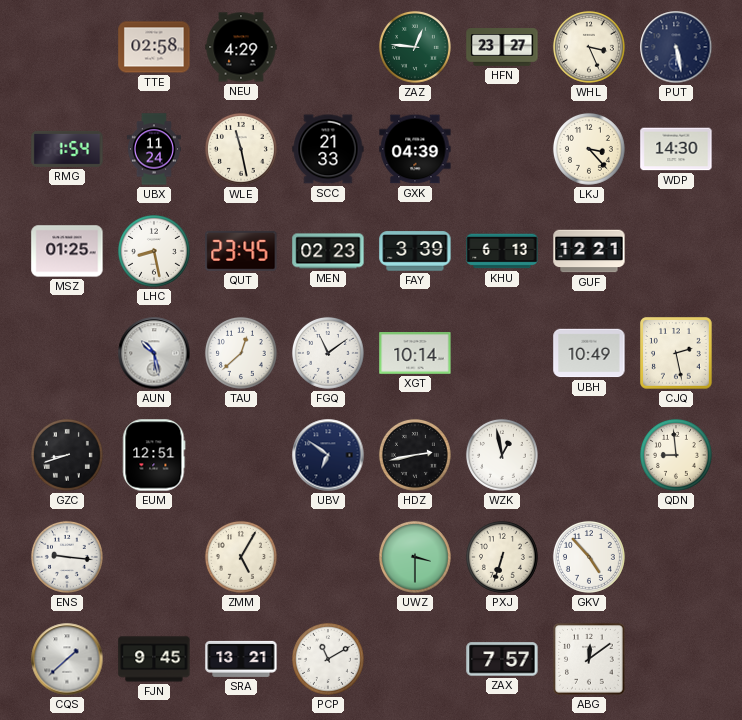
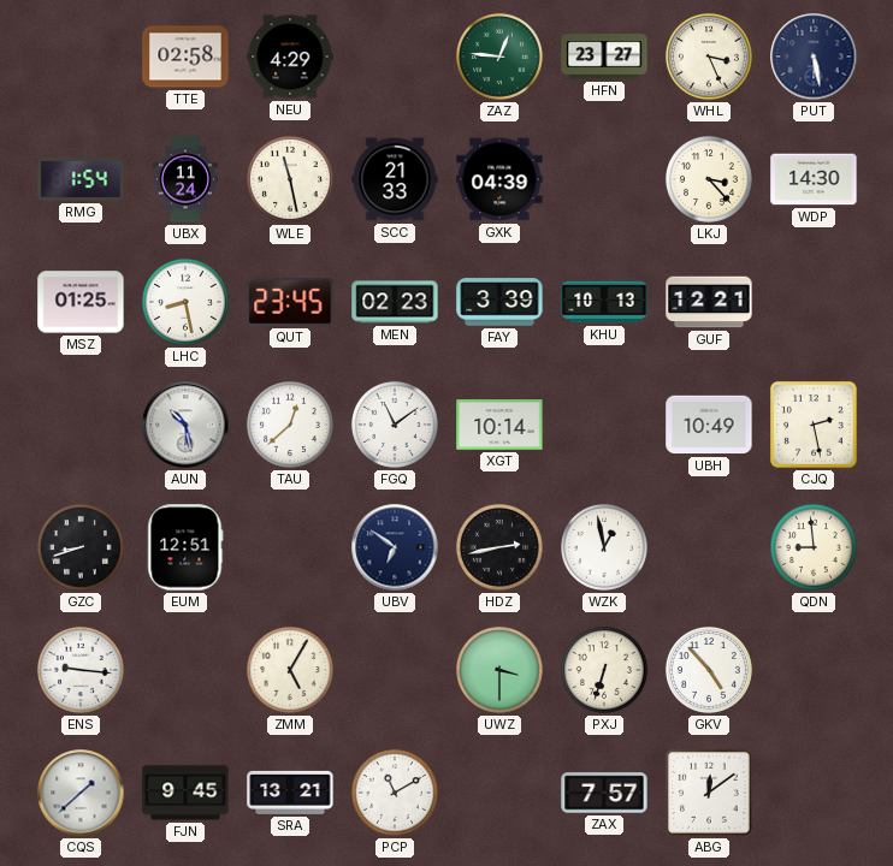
KHU: 6:13 -> 10:13 (604, 302)
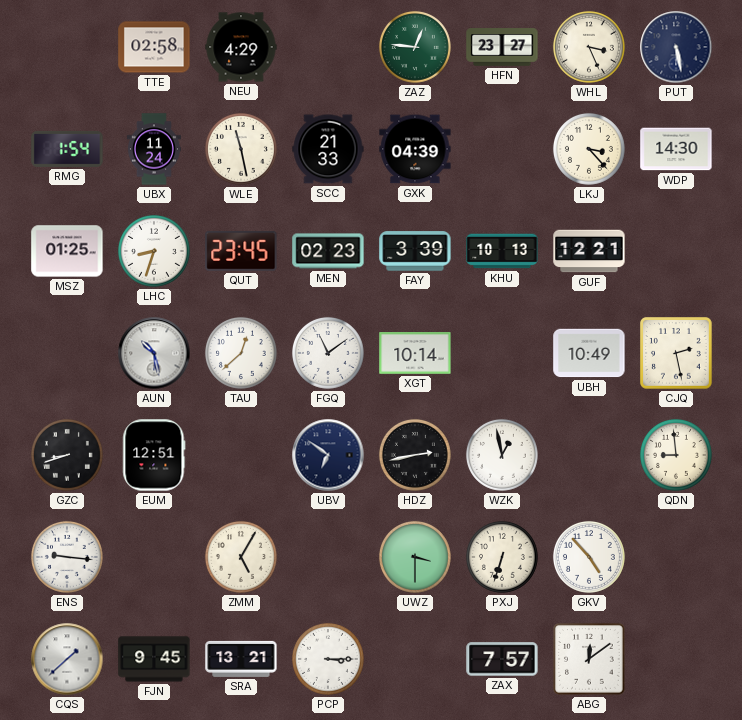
LHC: 8:28 -> 8:33 (154, 251)
PCP: 11:10 -> 3:15 (328, 659)
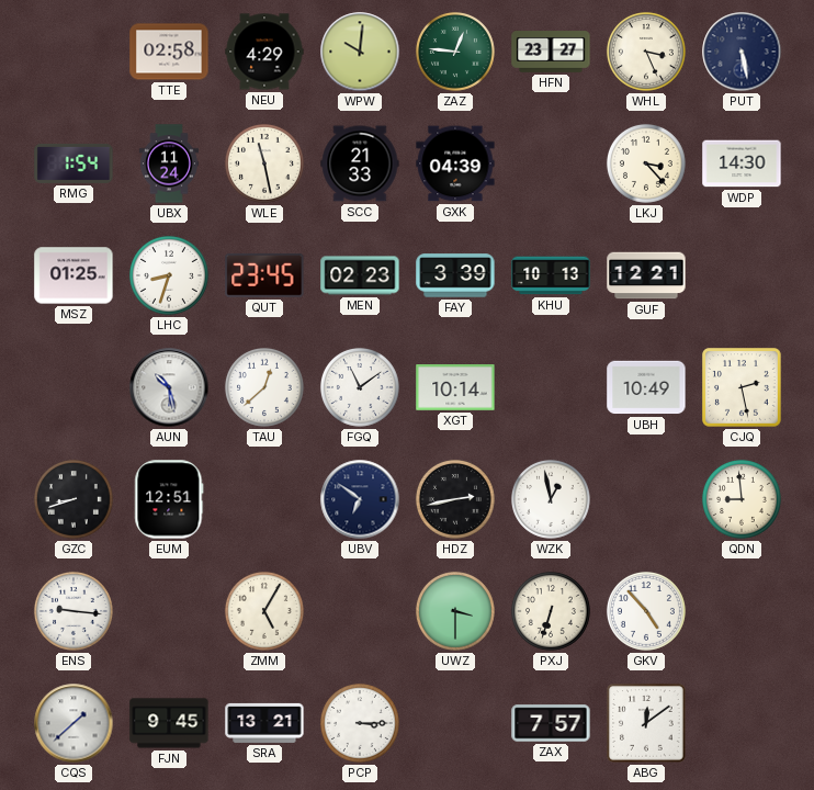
WPW: none -> 10:01 (360, 52)
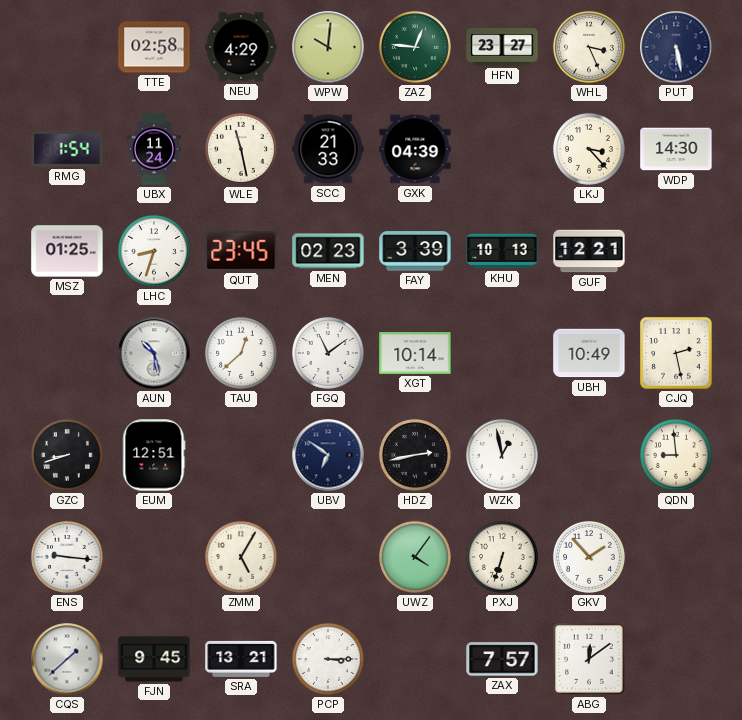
UWZ: 3:30 -> 4:06 (415, 557)
GKV: 4:53 -> 1:53 (589, 557)
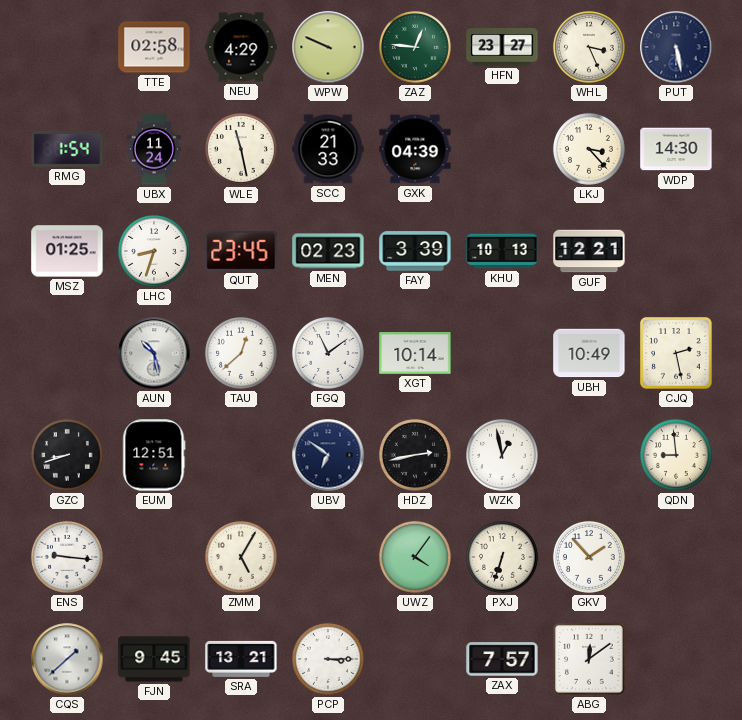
WPW: 10:01 -> 9:49 (328, 47)
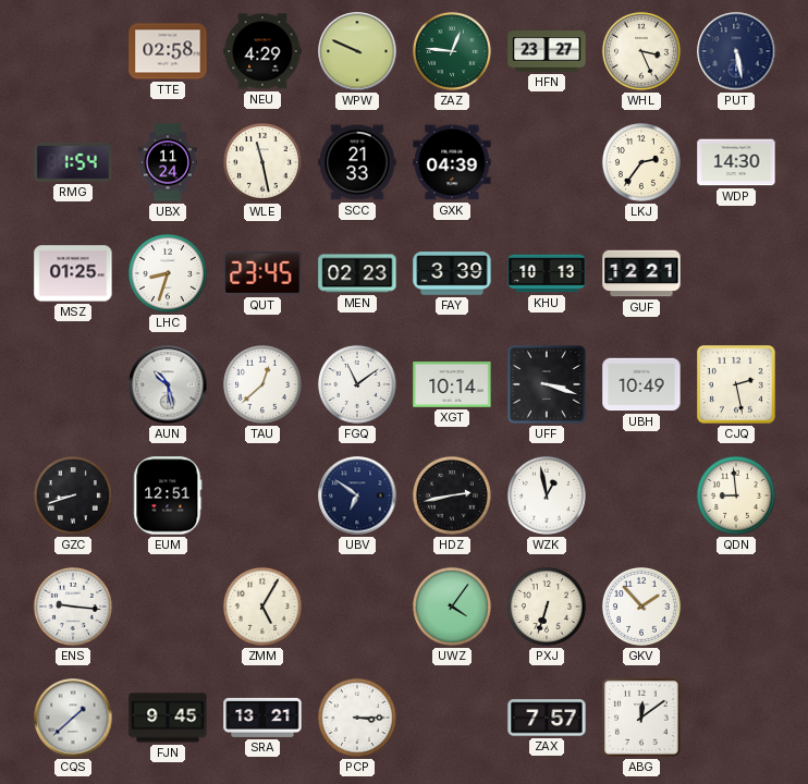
LKJ: 3:23 -> 2:36 (641, 162)
UFF: none -> 3:18 (548, 385)
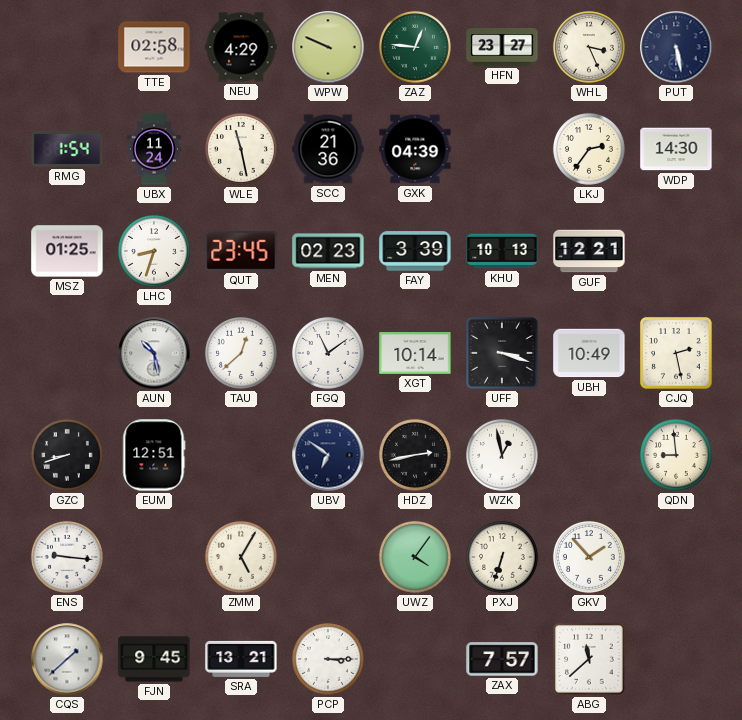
SCC: 21:33 -> 21:36 (328, 149)
ABG: 12:09 -> 11:38 (590, 660)
